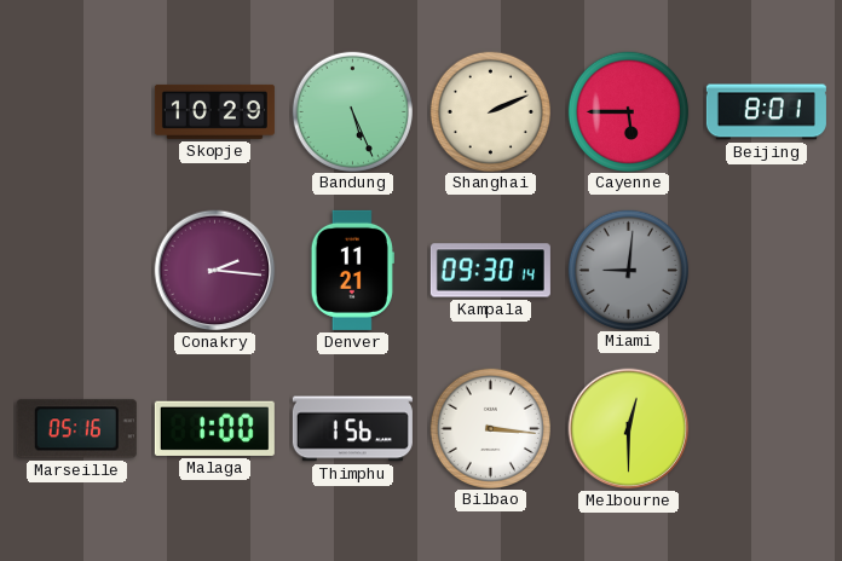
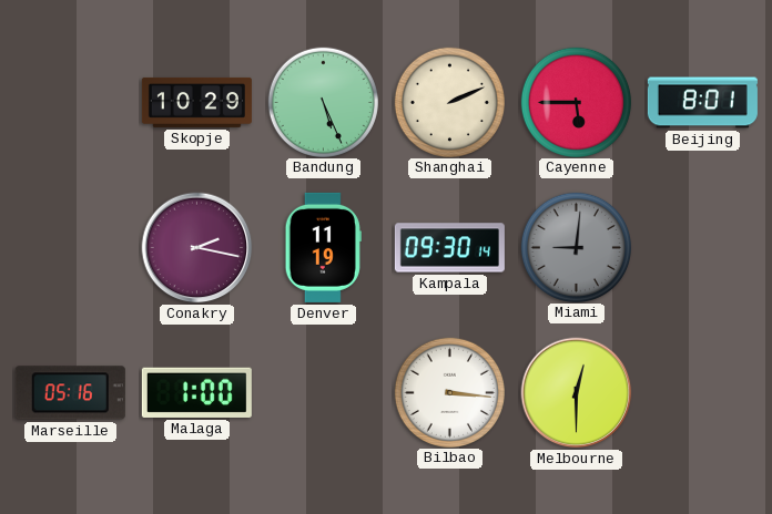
Conakry: 2:16 -> 2:17 (197, 248)
Denver: 11:21 -> 11:19 (323, 247)
Thimphu: 1:56 -> none (352, 429)
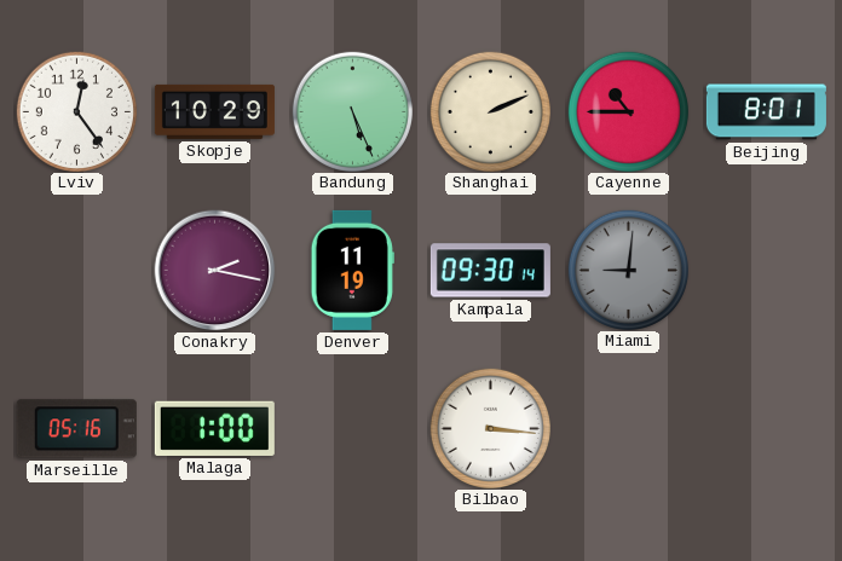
Lviv: none -> 12:24 (76, 111)
Cayenne: 5:45 -> 10:45 (628, 111)
Melbourne: 12:30 -> none (577, 393)
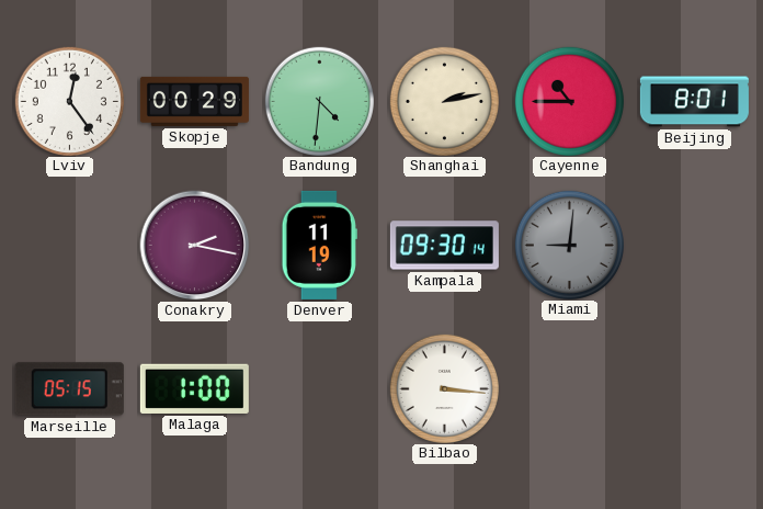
Skopje: 10:29 -> 00:29 (194, 101)
Bandung: 5:26 -> 4:31 (319, 101)
Shanghai: 2:11 -> 2:13 (444, 101)
Marseille: 05:16 -> 05:15 (69, 389)
